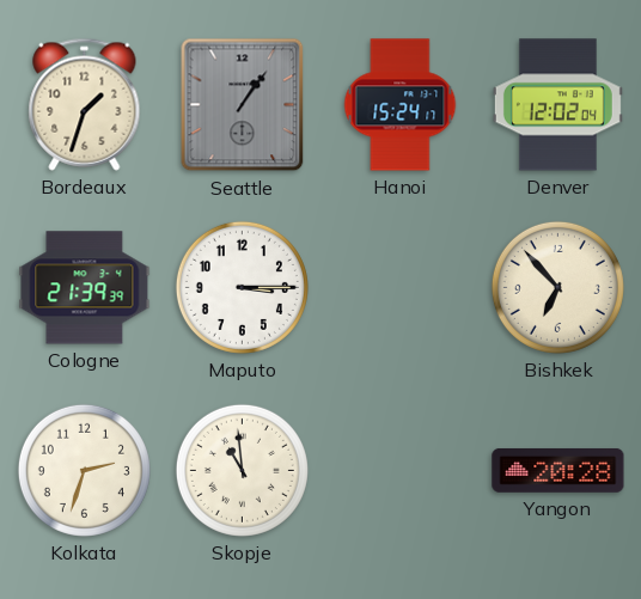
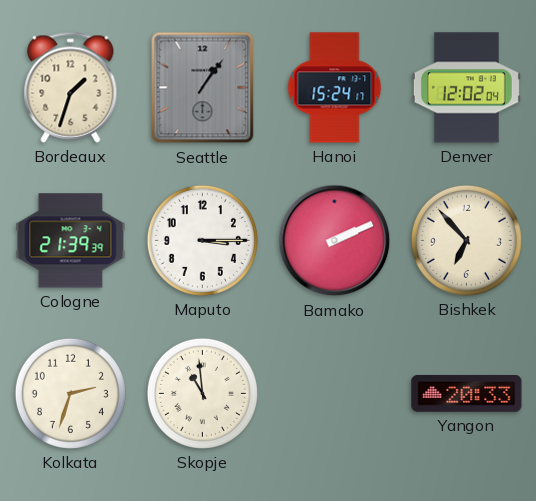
Bamako: none -> 2:11 (335, 241)
Yangon: 20:28 -> 20:33 (467, 393)
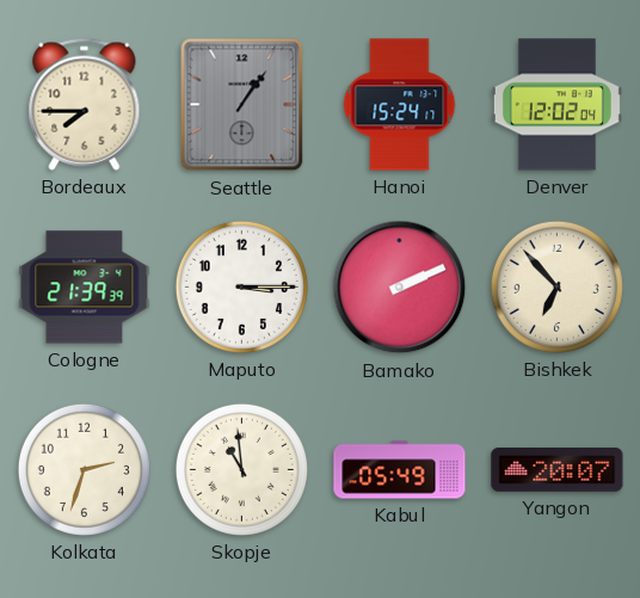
Bordeaux: 1:33 -> 7:45 (85, 104)
Kabul: none -> 05:49 (400, 470)
Yangon: 20:33 -> 20:07 (558, 469)
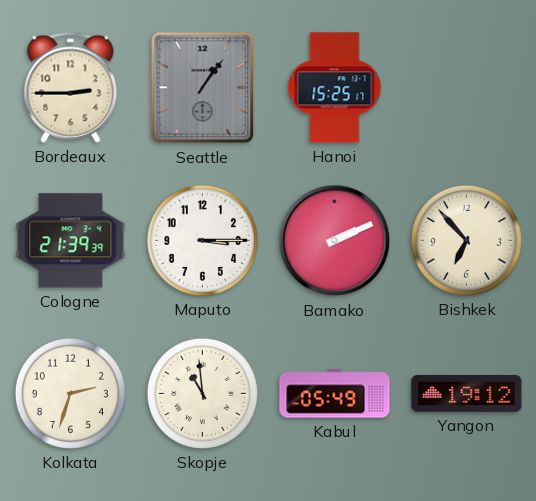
Bordeaux: 7:45 -> 2:45 (71, 87)
Hanoi: 15:24 -> 15:25 (335, 88)
Denver: 12:02 -> none (556, 105)
Yangon: 20:07 -> 19:12 (467, 393)
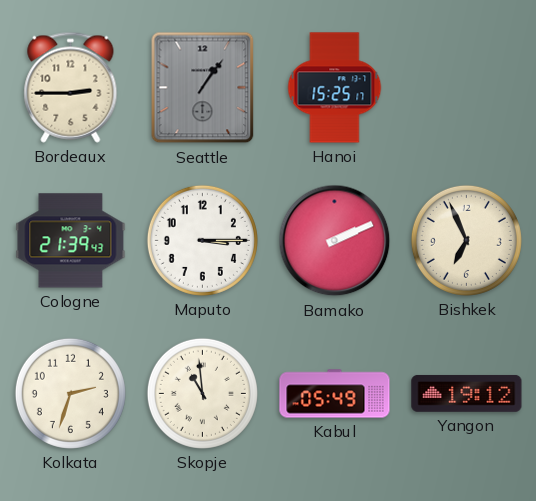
Cologne: 21:39:39 -> 21:39:43 (71, 241)
Bishkek: 6:53 -> 6:56 (466, 240)
